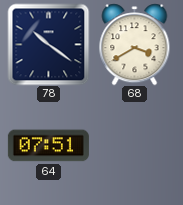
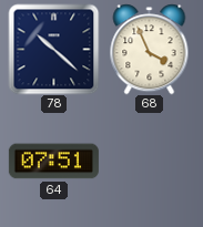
78: 10:21 -> 10:22 (53, 49)
68: 3:40 -> 3:56 (150, 49)
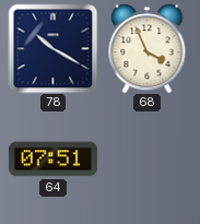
78: 10:22 -> 10:20 (52, 48)
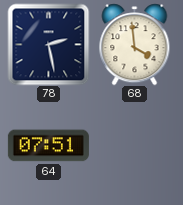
78: 10:20 -> 2:28 (48, 44)
68: 3:56 -> 3:59 (135, 44)
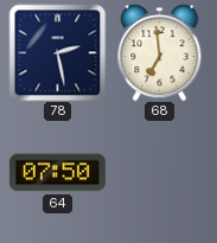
68: 3:59 -> 6:59 (160, 52)
64: 07:51 -> 07:50 (57, 173)
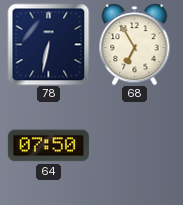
78: 2:28 -> 6:32 (48, 44)
68: 6:59 -> 6:55 (135, 44)
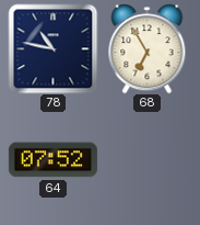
78: 6:32 -> 10:47 (52, 48)
64: 07:50 -> 07:52 (52, 160)
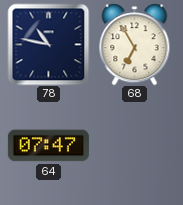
64: 07:52 -> 07:47 (48, 146)
